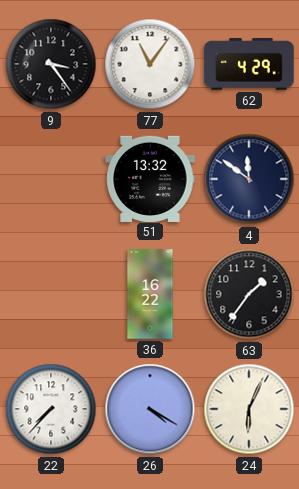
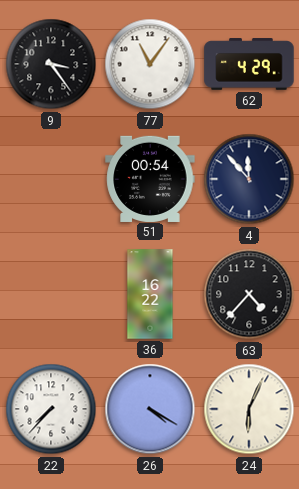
51: 13:32 -> 00:54 (150, 178)
4: 11:51 -> 11:53 (249, 179)
63: 1:36 -> 4:37 (249, 294)
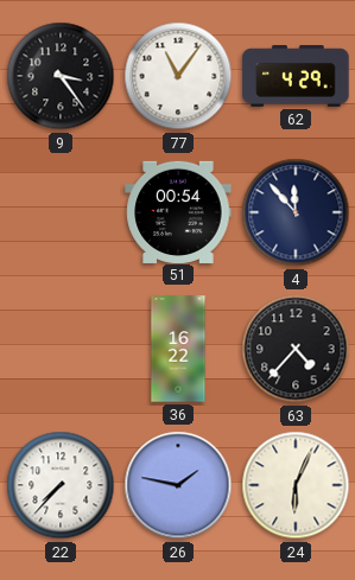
26: 4:20 -> 1:47 (178, 485)
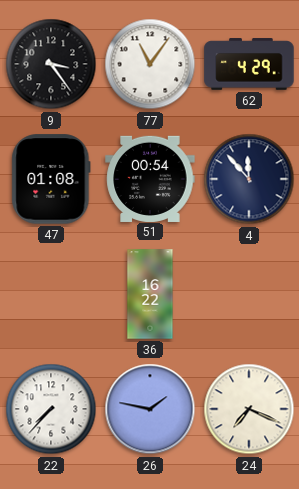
47: none -> 01:08 (51, 179)
63: 4:37 -> none (296, 349)
24: 6:04 -> 7:19 (249, 409)
